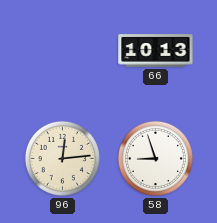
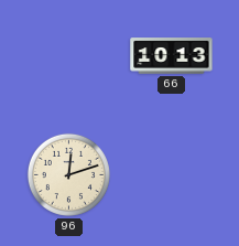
96: 12:14 -> 12:12 (68, 174)
58: 8:57 -> none (155, 158)
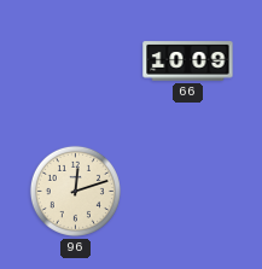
66: 10:13 -> 10:09 (188, 62)
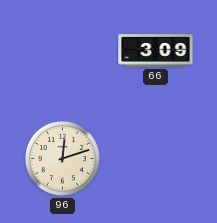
66: 10:09 -> 3:09 (156, 51)
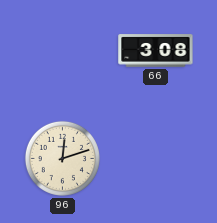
66: 3:09 -> 3:08 (156, 51)
